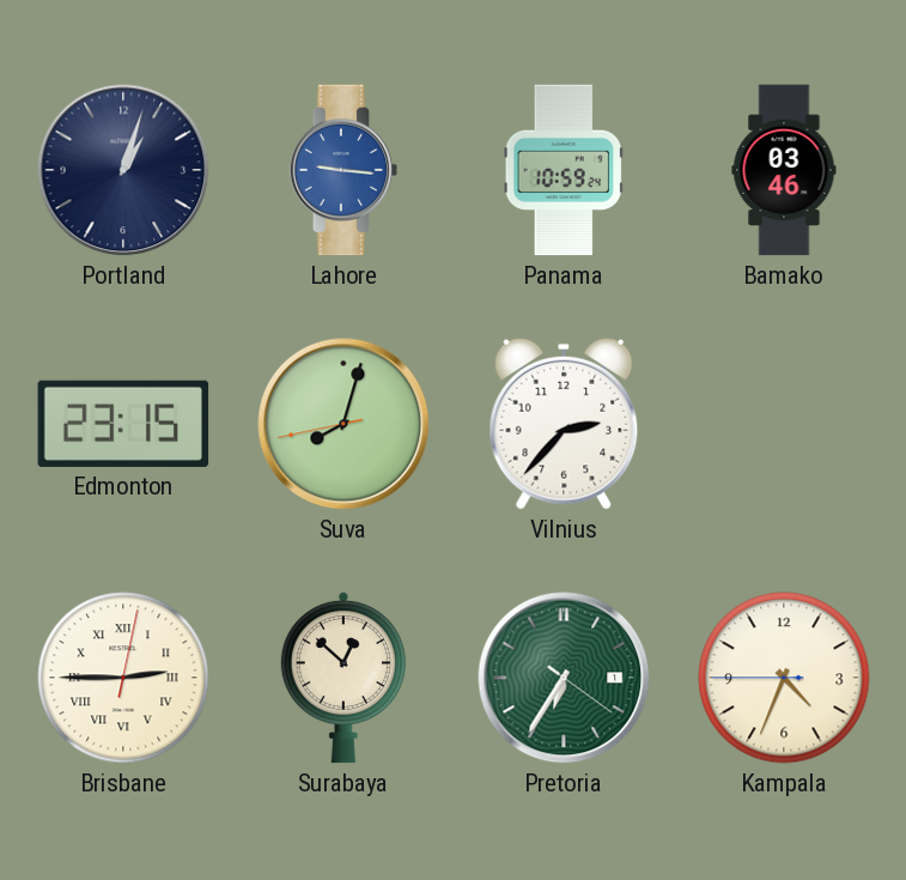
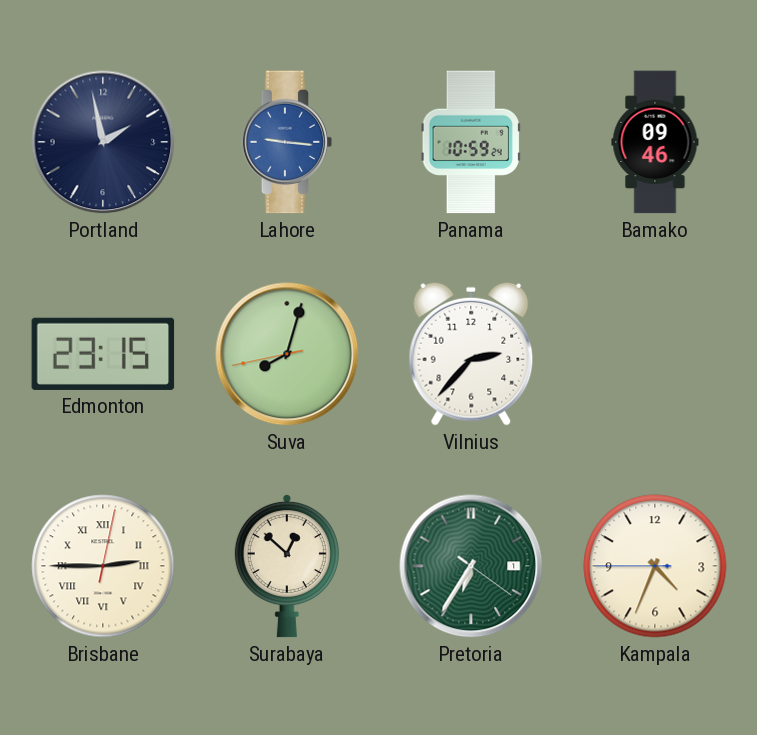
Portland: 1:03 -> 1:58 (103, 142)
Bamako: 03:46 -> 09:46 (655, 142)
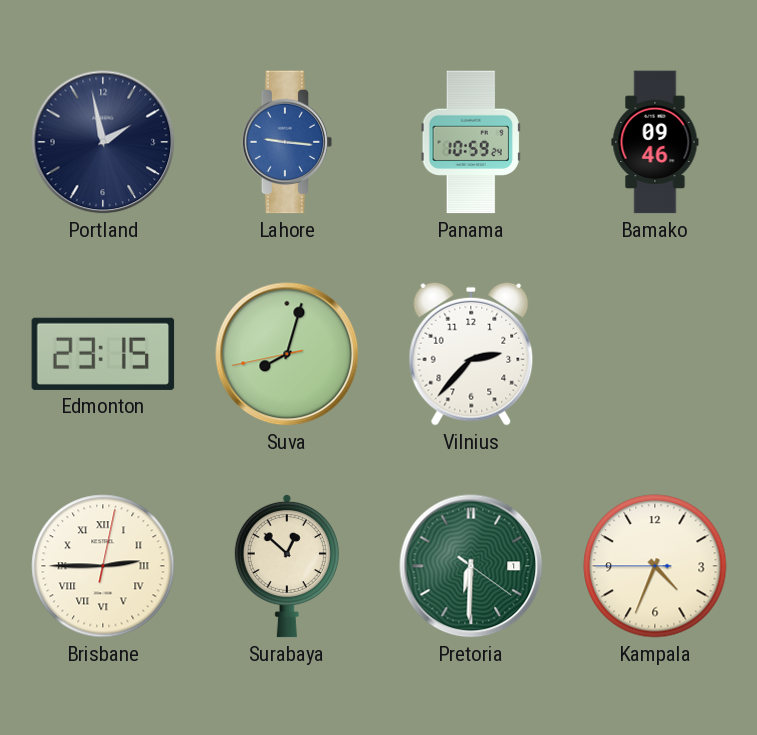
Pretoria: 6:35 -> 6:30 (471, 566)
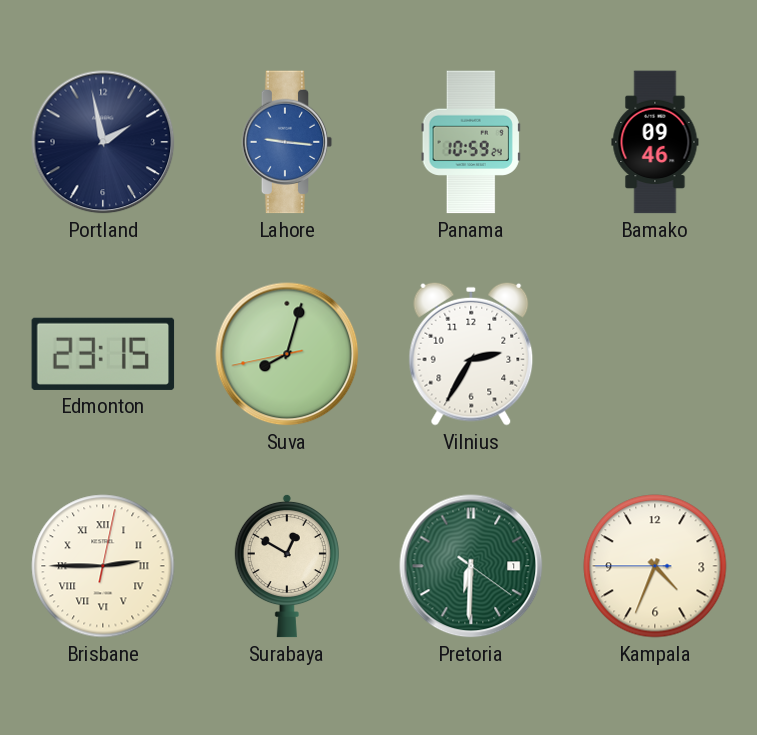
Vilnius: 2:37 -> 2:35 (471, 354)
Surabaya: 12:52 -> 12:50 (287, 566)
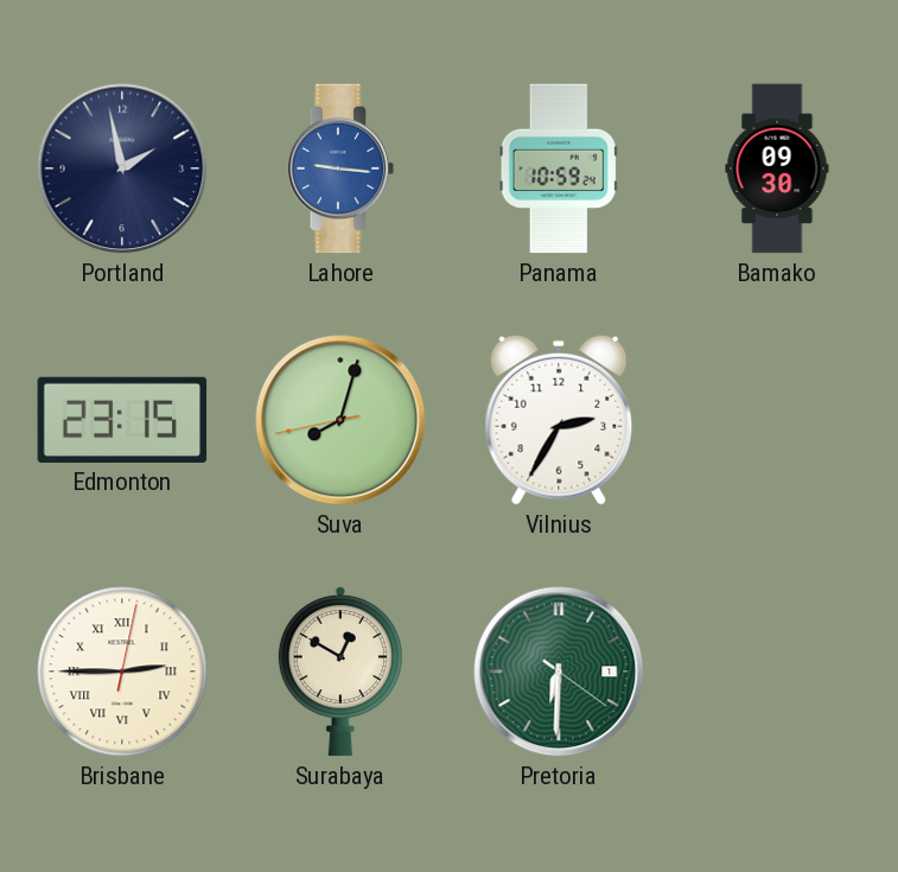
Bamako: 09:46 -> 09:30 (777, 168)
Kampala: 4:33 -> none (655, 566)
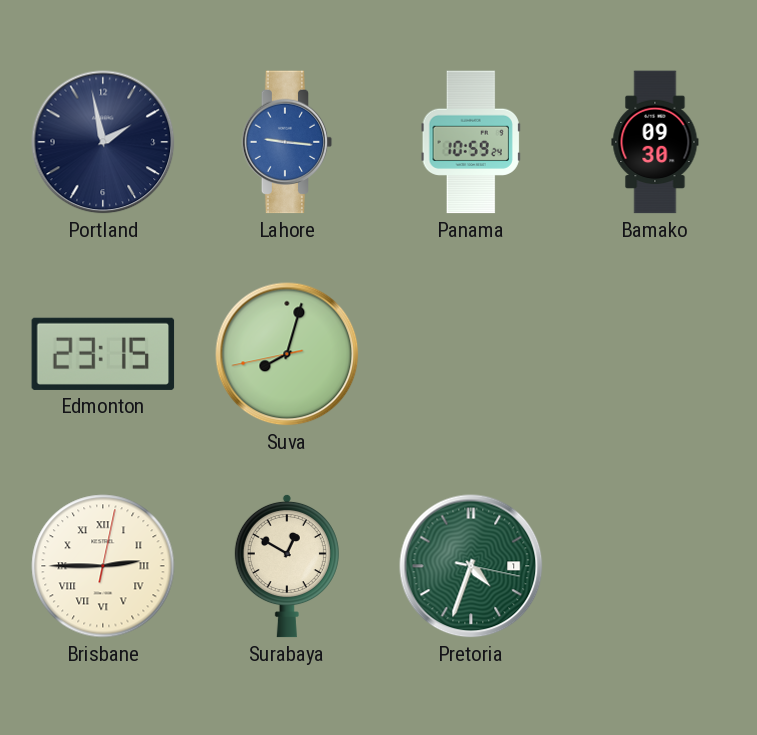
Vilnius: 2:35 -> none (559, 420)
Pretoria: 6:30 -> 4:33 (471, 566)
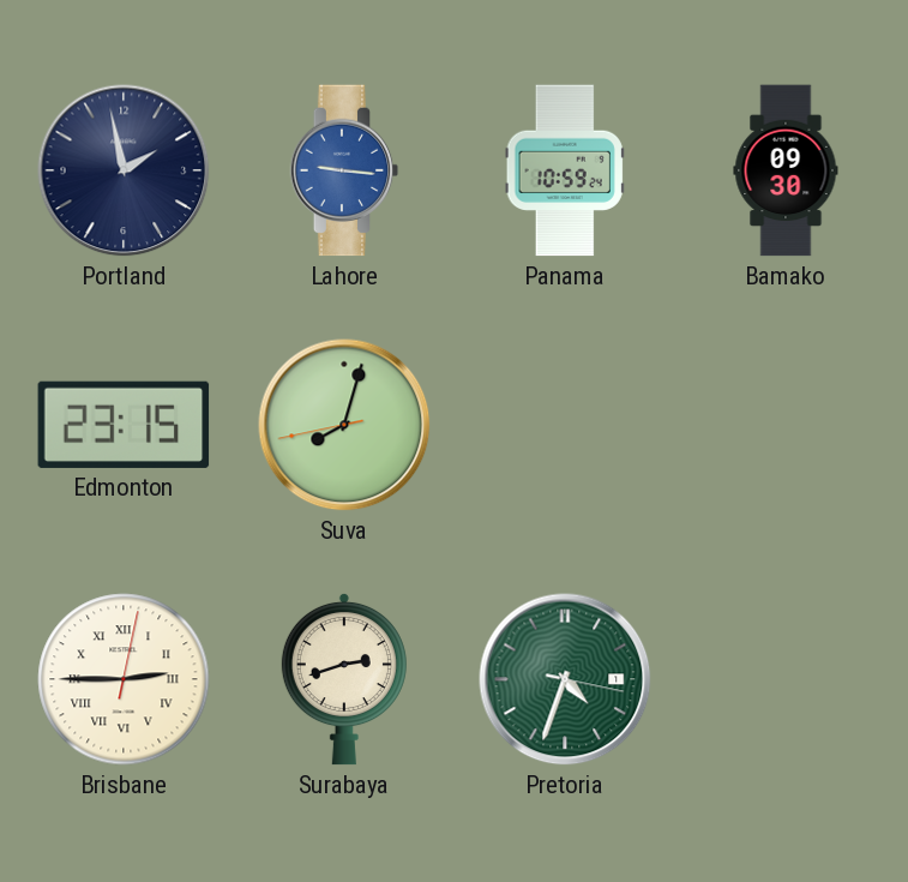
Surabaya: 12:50 -> 2:42 (344, 679)
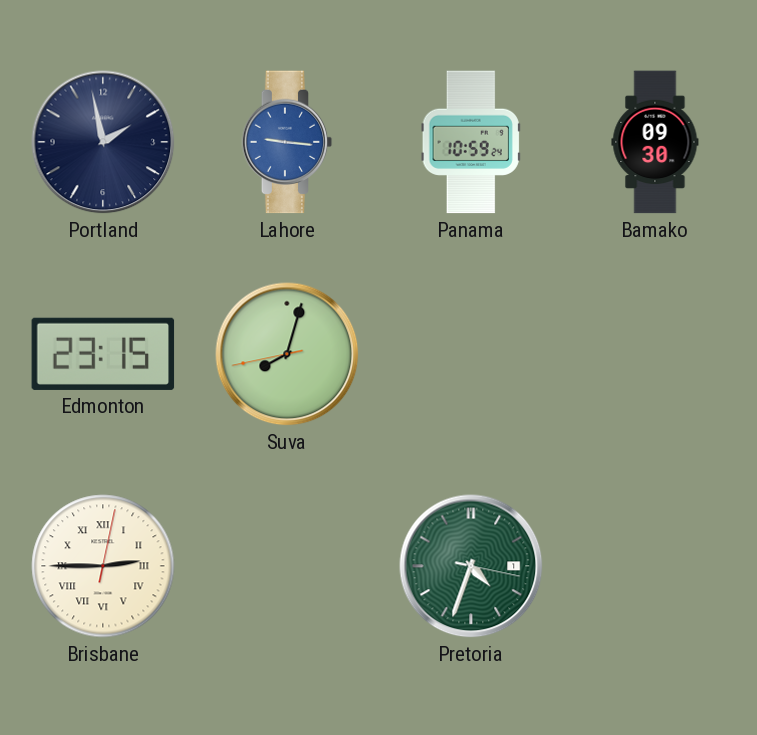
Surabaya: 2:42 -> none (344, 679)
